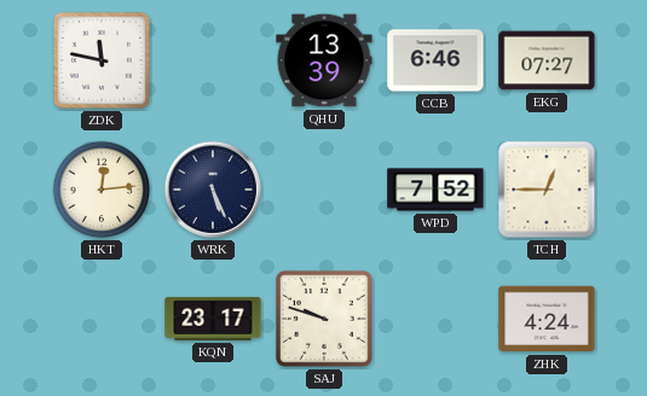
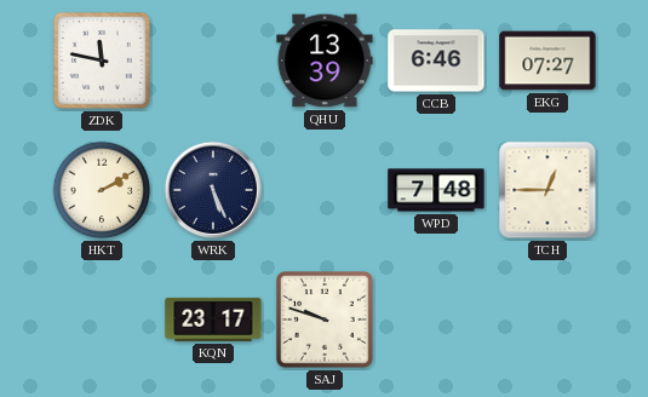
HKT: 12:14 -> 2:10 (102, 190)
WPD: 7:52 -> 7:48 (436, 190)
ZHK: 4:24 -> none (547, 319)
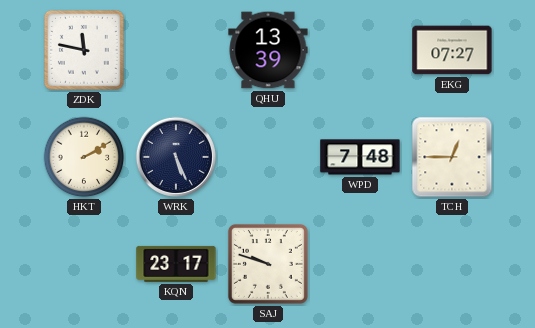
CCB: 6:46 -> none (436, 61)
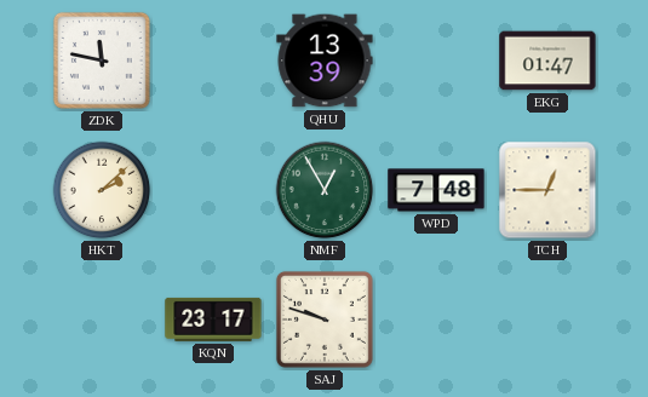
EKG: 07:27 -> 01:47 (547, 61)
HKT: 2:10 -> 2:08 (102, 190)
WRK: 5:26 -> none (176, 157)
NMF: none -> 12:55 (325, 190)
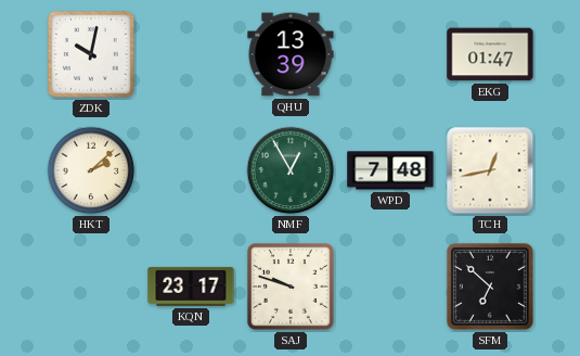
ZDK: 11:47 -> 10:02 (91, 54)
TCH: 12:45 -> 12:43 (490, 170)
SFM: none -> 6:52 (490, 287)
